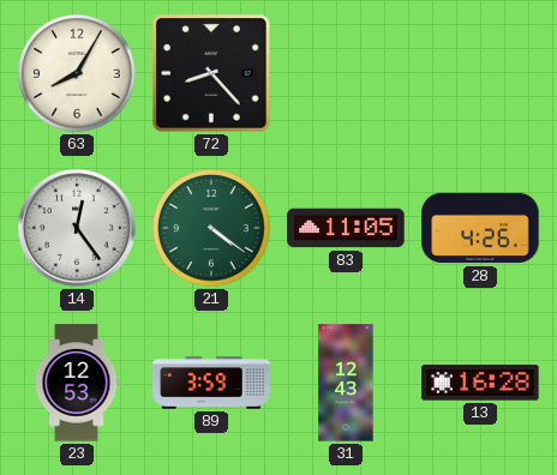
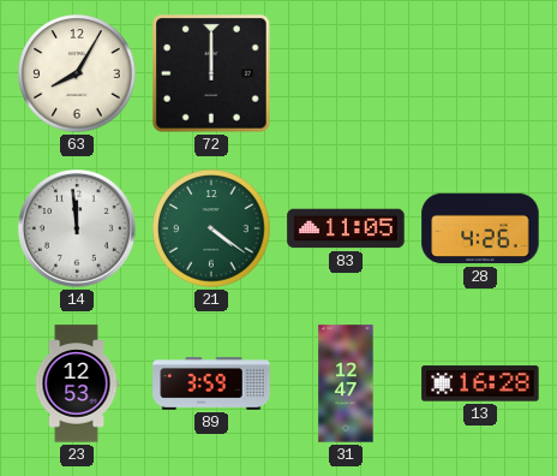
72: 8:23 -> 12:00 (211, 73)
14: 12:24 -> 11:59 (77, 228)
31: 12:43 -> 12:47 (346, 383)
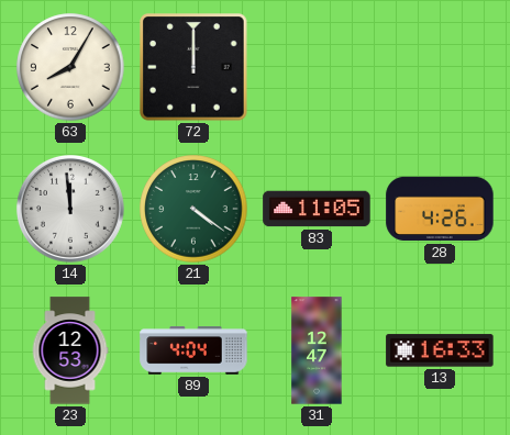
89: 3:59 -> 4:04 (193, 350)
13: 16:28 -> 16:33 (440, 350)
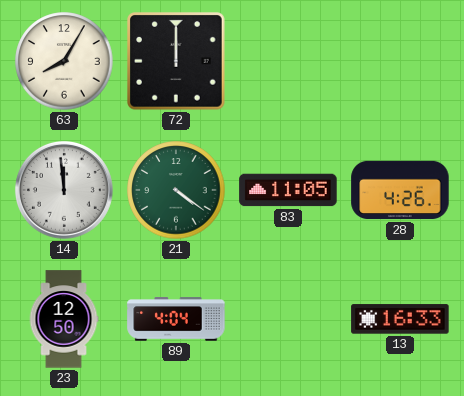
23: 12:53 -> 12:50 (64, 319)
31: 12:47 -> none (317, 350)
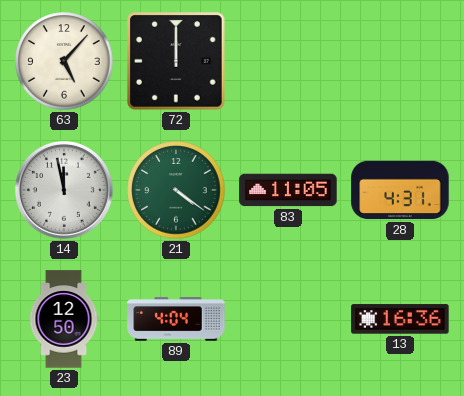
63: 8:05 -> 5:07 (64, 61)
14: 11:59 -> 11:58 (64, 190)
28: 4:26 -> 4:31 (400, 190)
13: 16:33 -> 16:36 (400, 319)
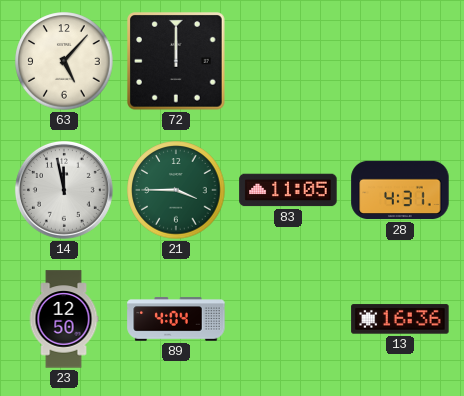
21: 4:21 -> 3:45 (176, 190)
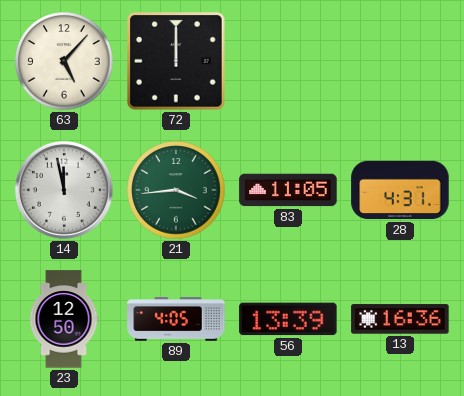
21: 3:45 -> 3:44 (176, 190)
89: 4:04 -> 4:05 (176, 319)
56: none -> 13:39 (288, 319)
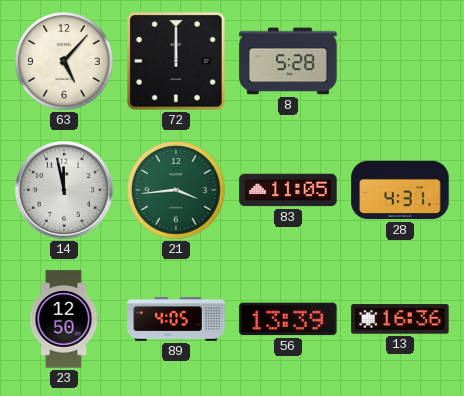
8: none -> 5:28 (288, 61)
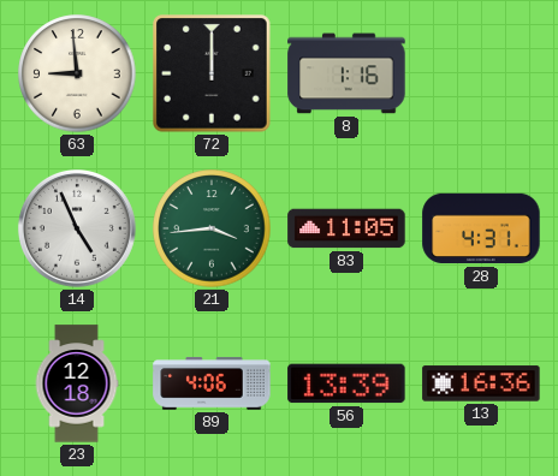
63: 5:07 -> 8:59 (77, 73)
8: 5:28 -> 1:16 (346, 73)
14: 11:58 -> 4:56 (77, 228)
23: 12:50 -> 12:18 (77, 383)
89: 4:05 -> 4:06 (212, 383)
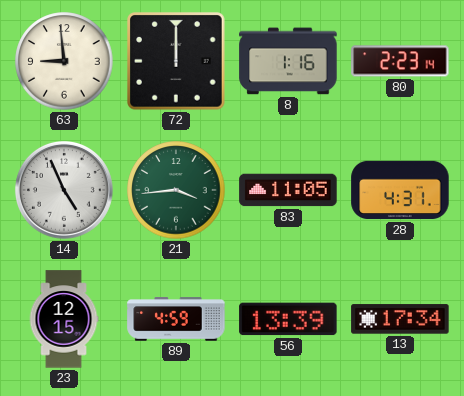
80: none -> 2:23 (400, 61)
23: 12:18 -> 12:15 (64, 319)
89: 4:06 -> 4:59 (176, 319)
13: 16:36 -> 17:34 (400, 319)
